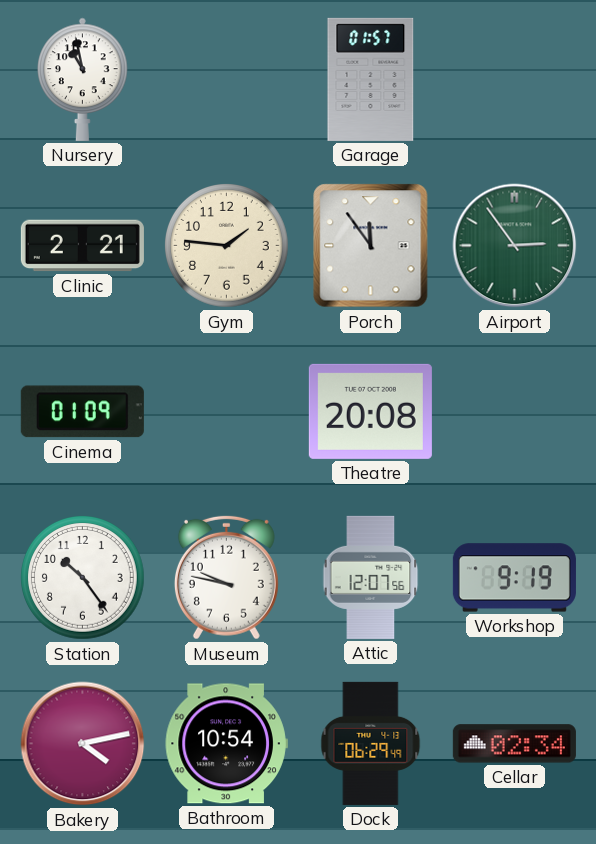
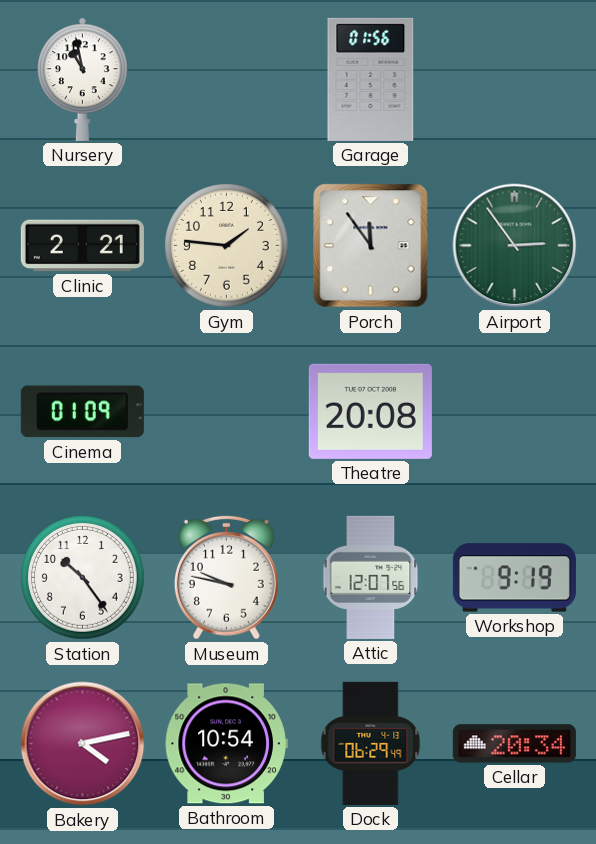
Garage: 01:57 -> 01:56 (371, 79)
Cellar: 02:34 -> 20:34 (514, 744)
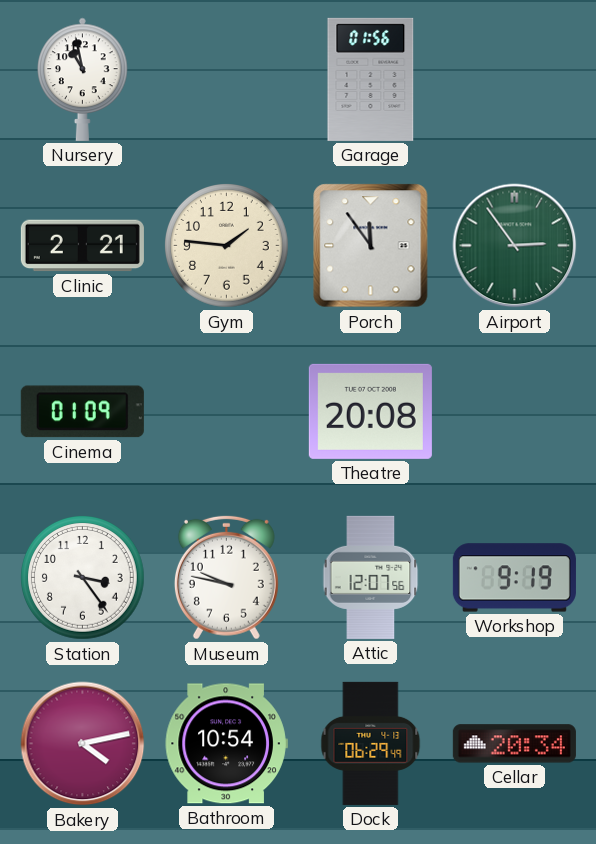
Station: 10:24 -> 3:24 (83, 578)
